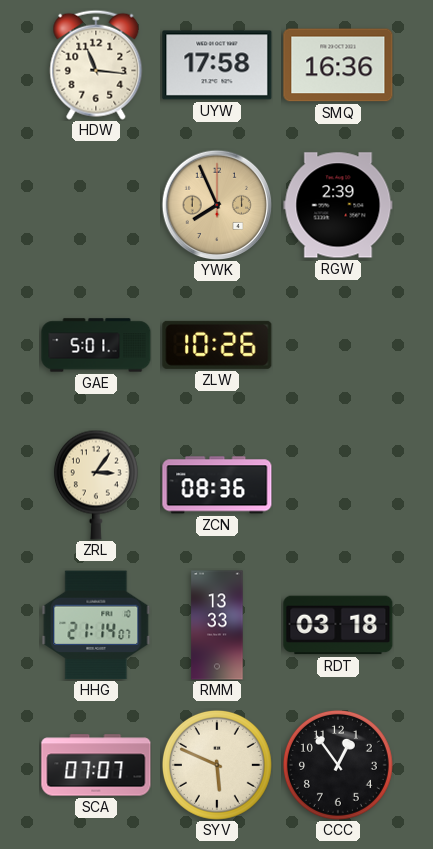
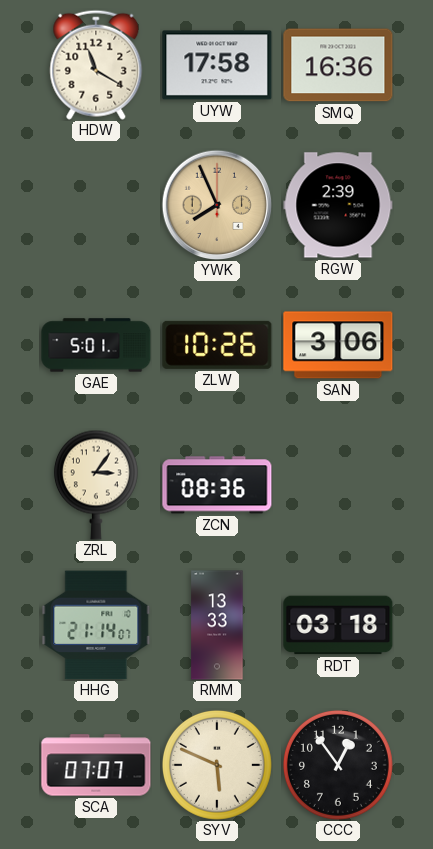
HDW: 11:16 -> 11:20 (96, 65)
SAN: none -> 3:06 (338, 345)
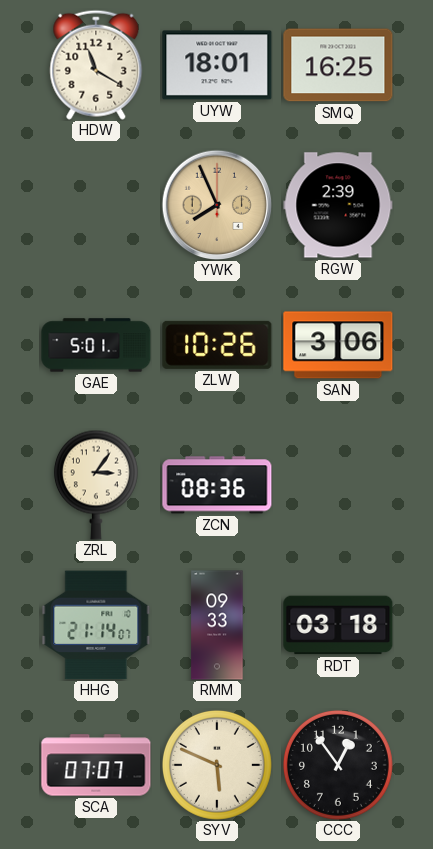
UYW: 17:58 -> 18:01 (217, 65)
SMQ: 16:36 -> 16:25 (338, 65)
RMM: 13:33 -> 09:33 (217, 625)
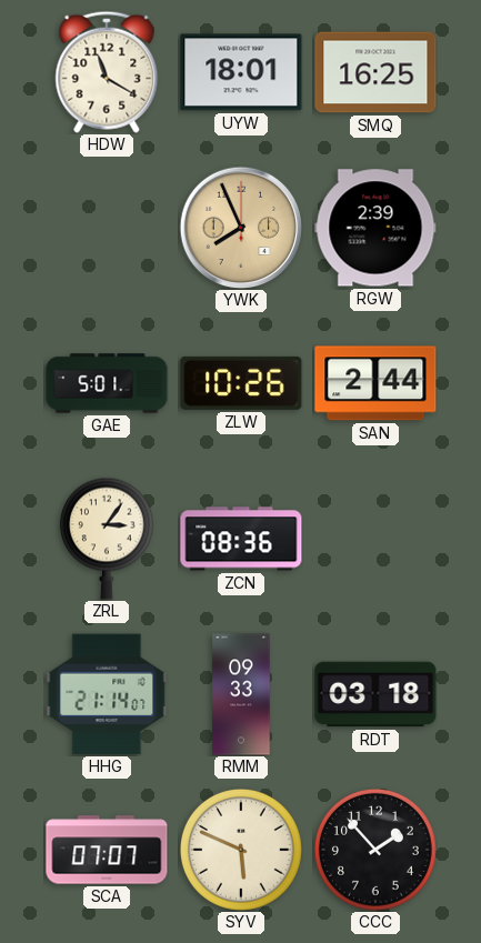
SAN: 3:06 -> 2:44 (375, 383)
CCC: 12:54 -> 1:53 (375, 850)
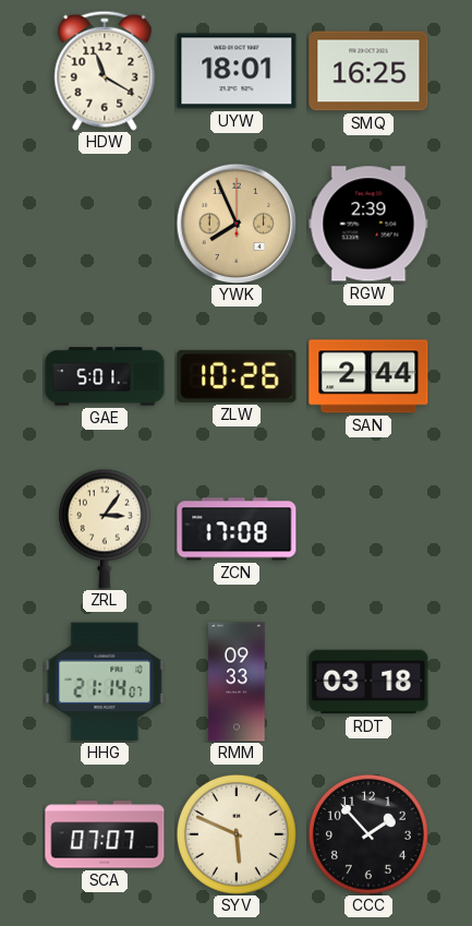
ZCN: 08:36 -> 17:08 (237, 529)
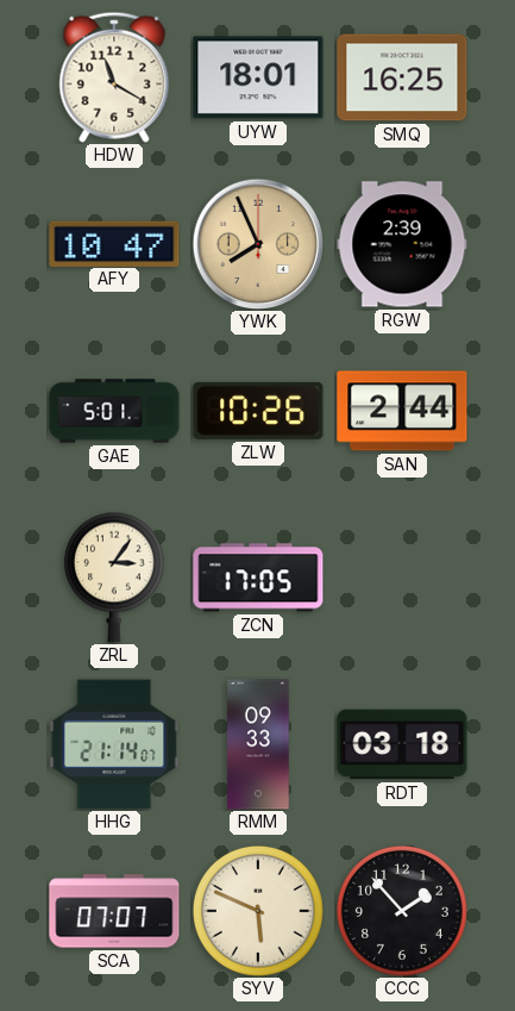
AFY: none -> 10:47 (114, 243)
ZCN: 17:08 -> 17:05 (258, 578)
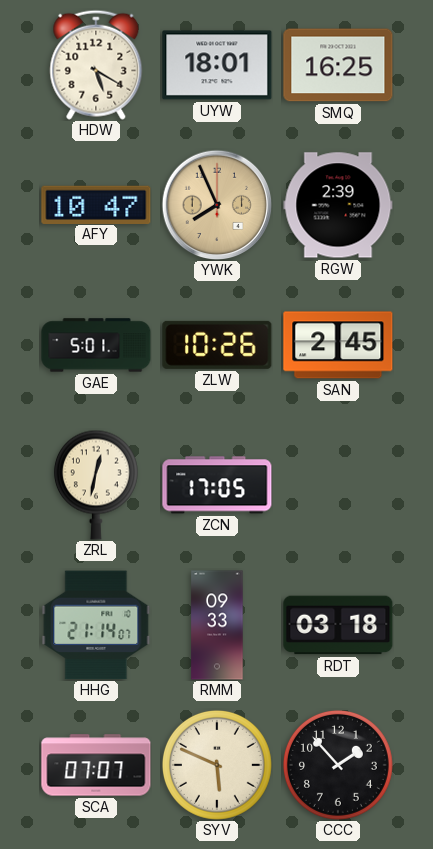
HDW: 11:20 -> 5:20 (96, 65)
SAN: 2:44 -> 2:45 (338, 345)
ZRL: 3:06 -> 12:32 (96, 485)
